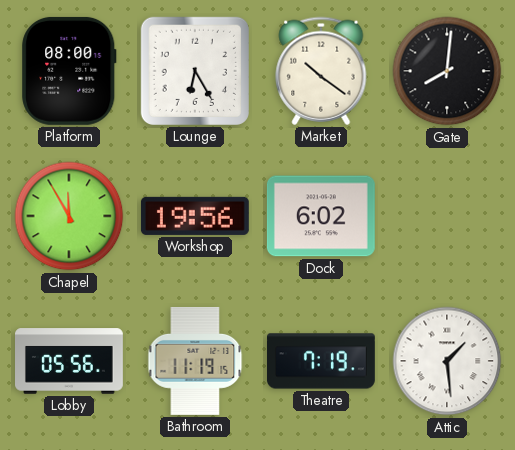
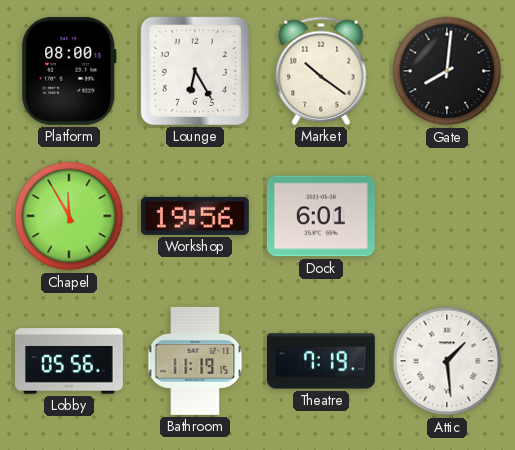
Dock: 6:02 -> 6:01 (321, 216)
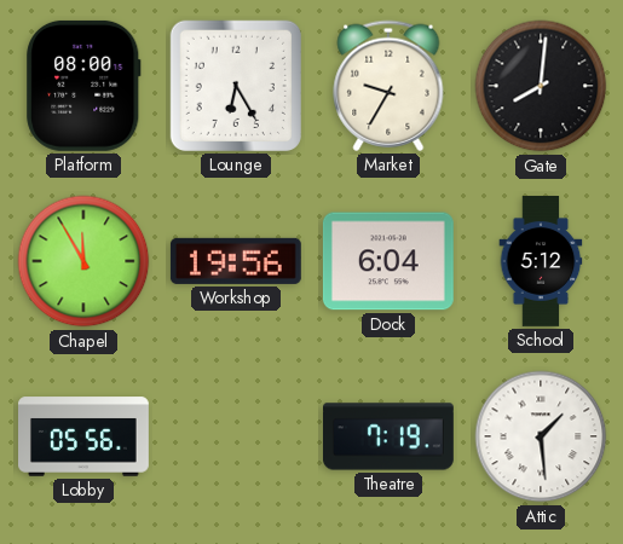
Market: 10:21 -> 9:35 (388, 86)
Dock: 6:01 -> 6:04 (388, 261)
School: none -> 5:12 (541, 262)
Bathroom: 11:19 -> none (195, 361)
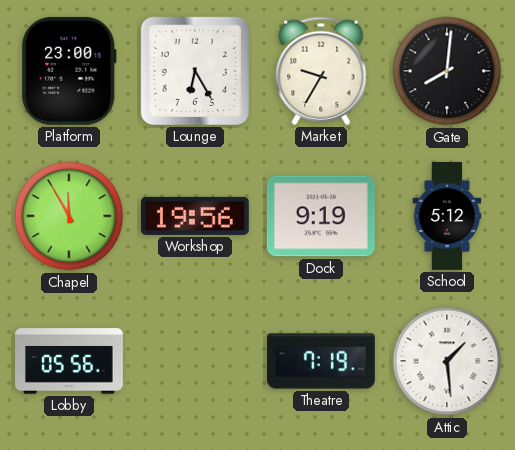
Platform: 08:00 -> 23:00 (69, 71)
Dock: 6:04 -> 9:19 (321, 216)
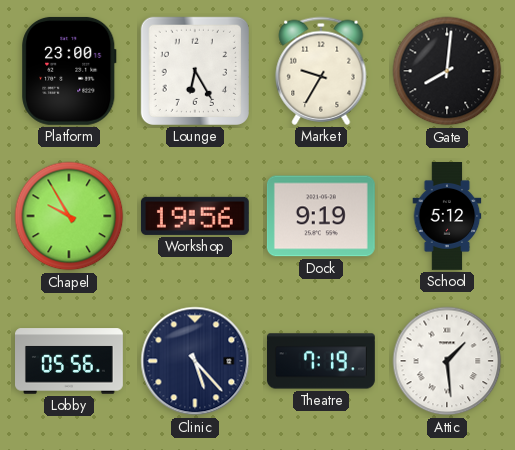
Chapel: 11:55 -> 9:55 (69, 216)
Clinic: none -> 5:23 (195, 361)
